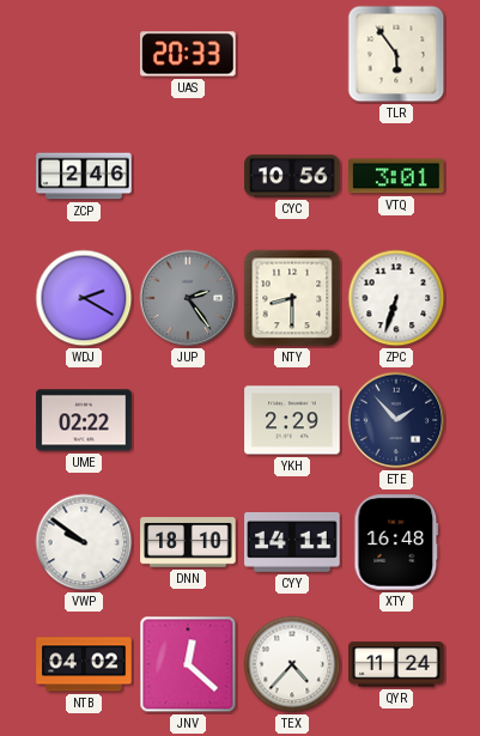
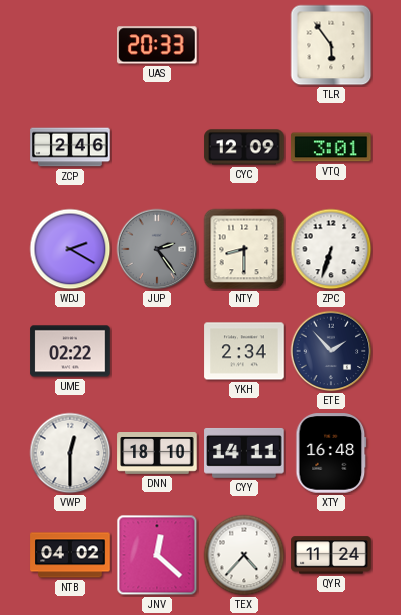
CYC: 10:56 -> 12:09 (244, 147)
YKH: 2:29 -> 2:34 (244, 351)
VWP: 9:51 -> 12:30 (70, 453)
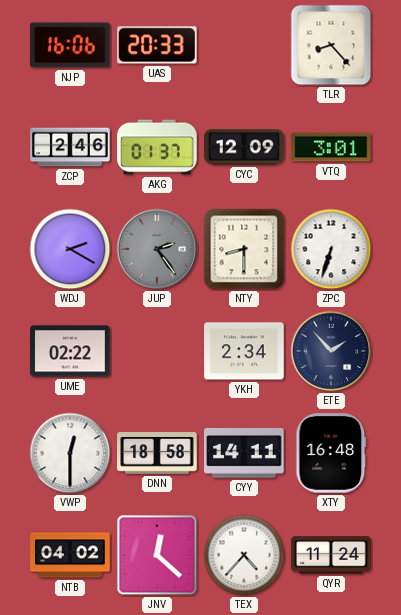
NJP: none -> 16:06 (70, 45)
TLR: 5:54 -> 8:23 (331, 45)
AKG: none -> 01:37 (157, 147)
DNN: 18:10 -> 18:58 (157, 454)
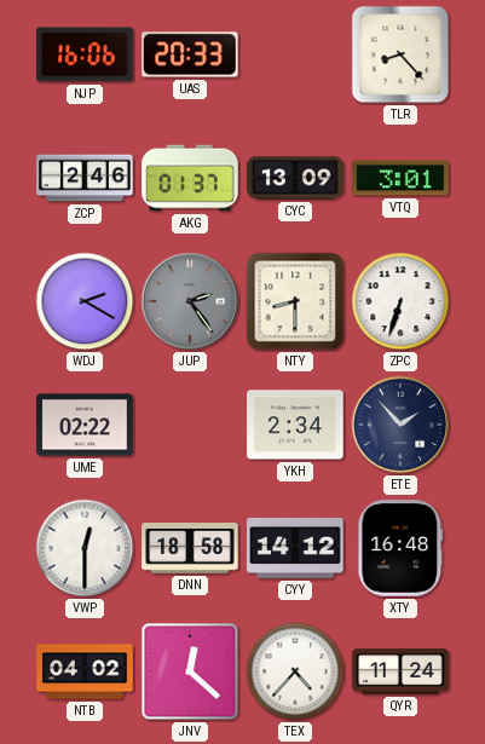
CYC: 12:09 -> 13:09 (295, 178)
CYY: 14:11 -> 14:12 (295, 548)
